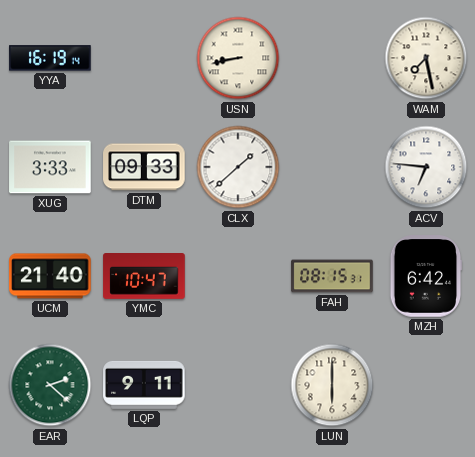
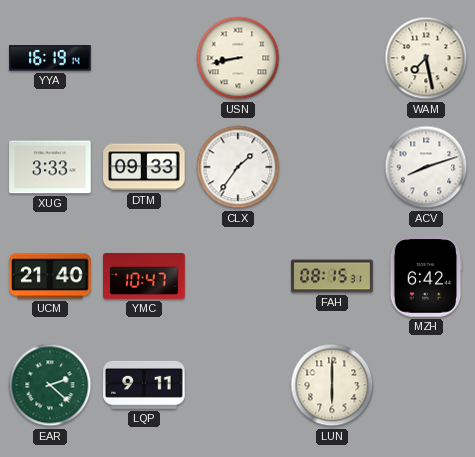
CLX: 1:38 -> 1:36 (238, 167)
ACV: 6:46 -> 8:12 (426, 167)
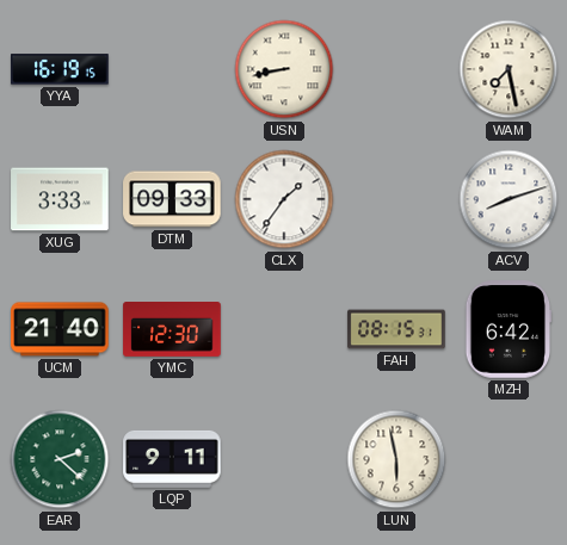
YYA: 16:19:14 -> 16:19:15 (60, 69)
YMC: 10:47 -> 12:30 (172, 330)
LUN: 6:00 -> 5:58 (396, 459)
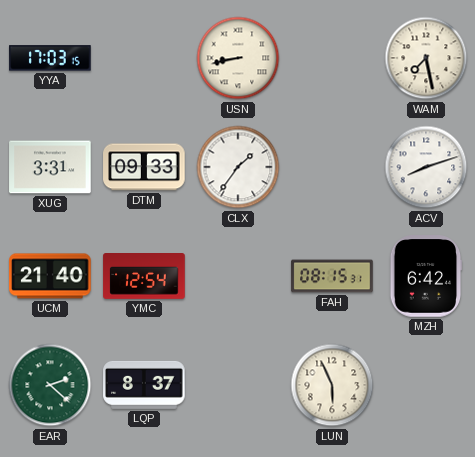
YYA: 16:19 -> 17:03 (50, 58)
XUG: 3:33 -> 3:31 (50, 167)
YMC: 12:30 -> 12:54 (144, 277)
LQP: 9:11 -> 8:37 (144, 385)
LUN: 5:58 -> 5:56 (332, 385)
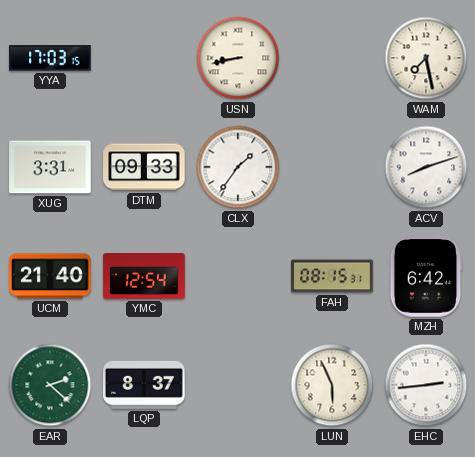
EHC: none -> 2:44 (426, 385)
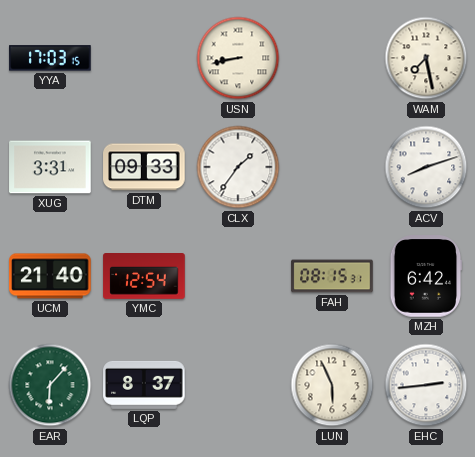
EAR: 2:22 -> 6:07 (50, 385)
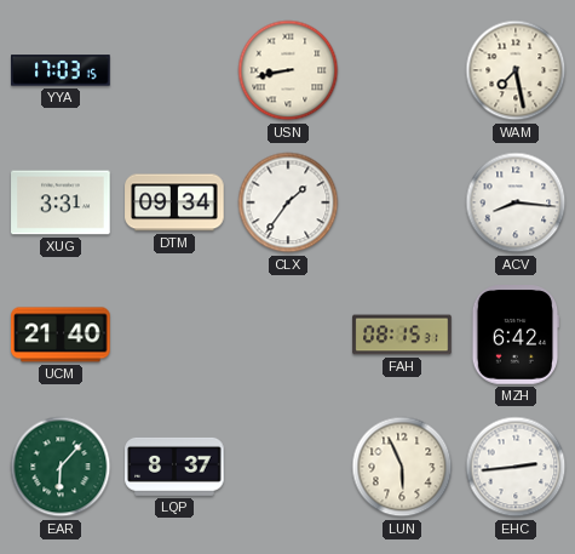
DTM: 09:33 -> 09:34 (174, 202)
ACV: 8:12 -> 8:16 (516, 202)
YMC: 12:54 -> none (144, 277)
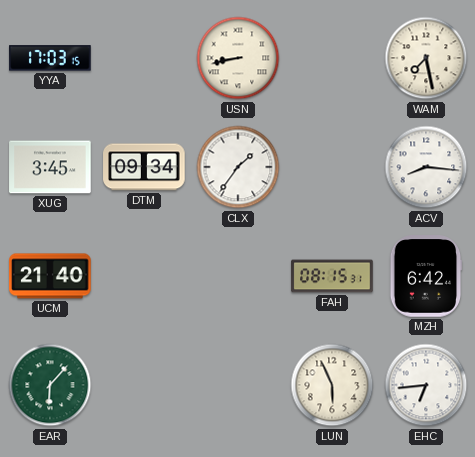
XUG: 3:31 -> 3:45 (50, 167)
LQP: 8:37 -> none (174, 467)
EHC: 2:44 -> 6:44 (426, 385)
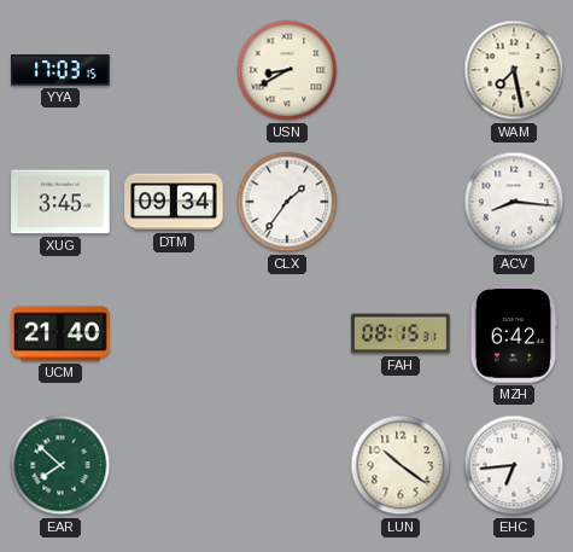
USN: 8:43 -> 8:40 (287, 70)
EAR: 6:07 -> 7:52 (60, 465)
LUN: 5:56 -> 10:21 (400, 465)
